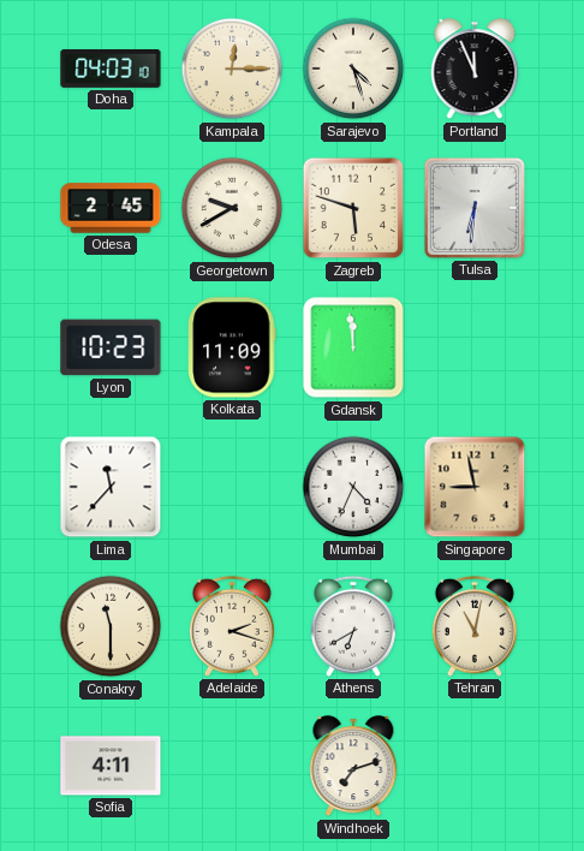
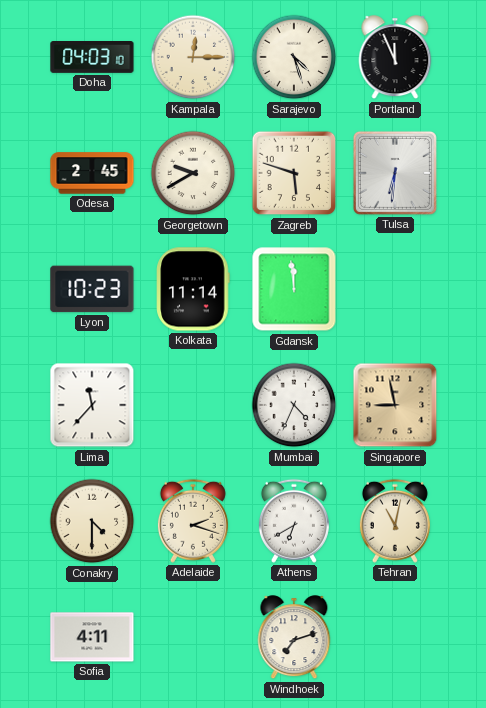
Kolkata: 11:09 -> 11:14 (193, 289)
Conakry: 11:30 -> 4:30 (92, 521)
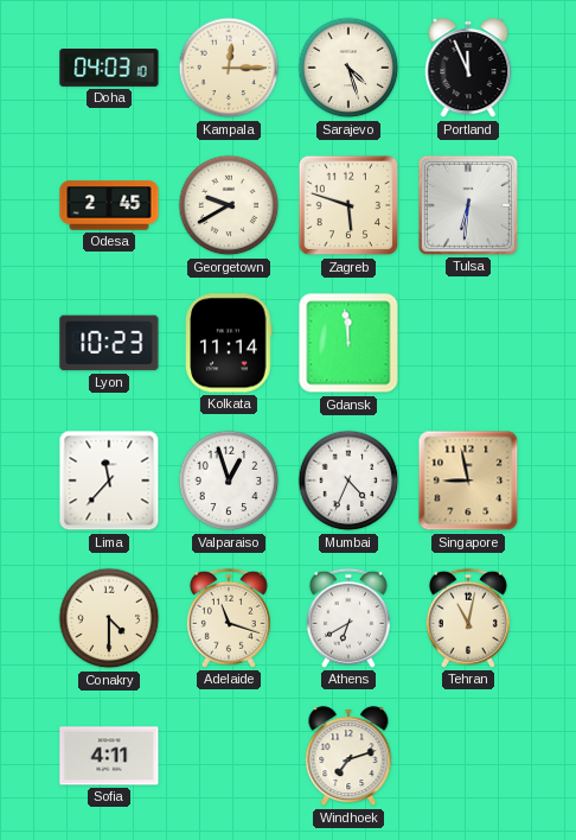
Valparaiso: none -> 12:57 (229, 481)
Adelaide: 2:18 -> 11:18 (229, 618)
